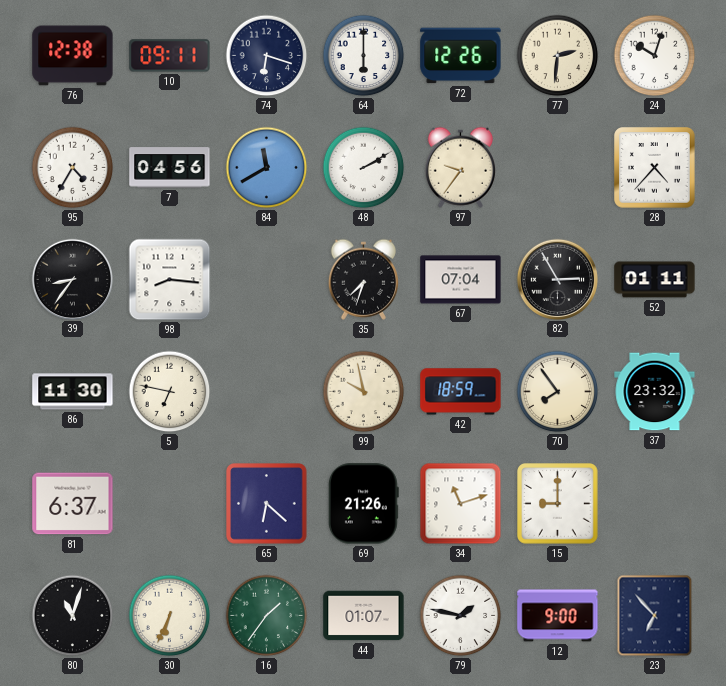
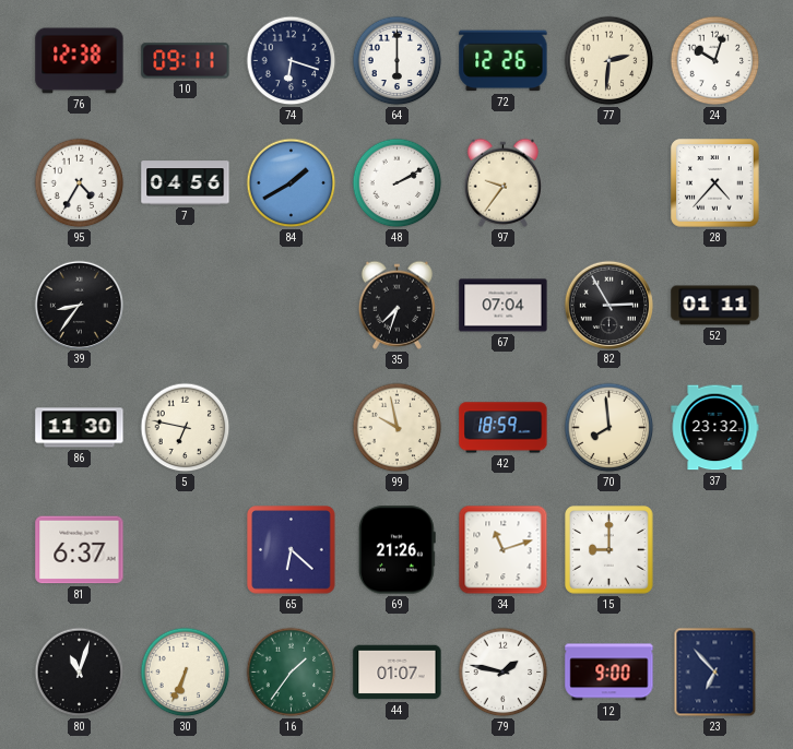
84: 11:40 -> 1:40 (292, 183)
98: 8:16 -> none (170, 280)
70: 7:54 -> 7:59 (609, 428)
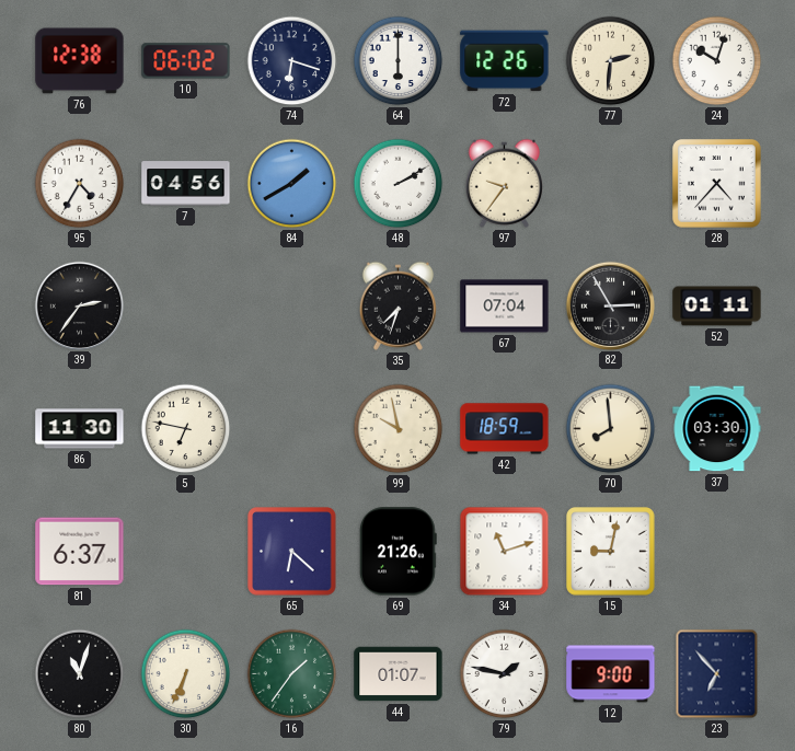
10: 09:11 -> 06:02 (186, 61)
39: 8:36 -> 2:36 (79, 305)
37: 23:32 -> 03:30 (717, 429)
15: 9:00 -> 9:02 (611, 552)
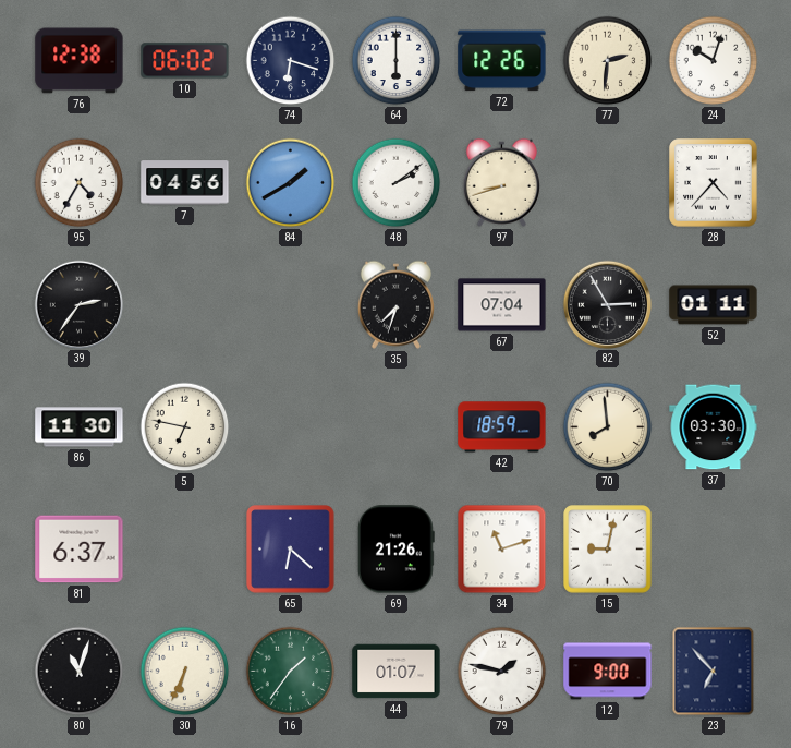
48: 2:10 -> 2:09 (397, 183)
97: 9:36 -> 8:42 (501, 182)
99: 9:58 -> none (399, 429)
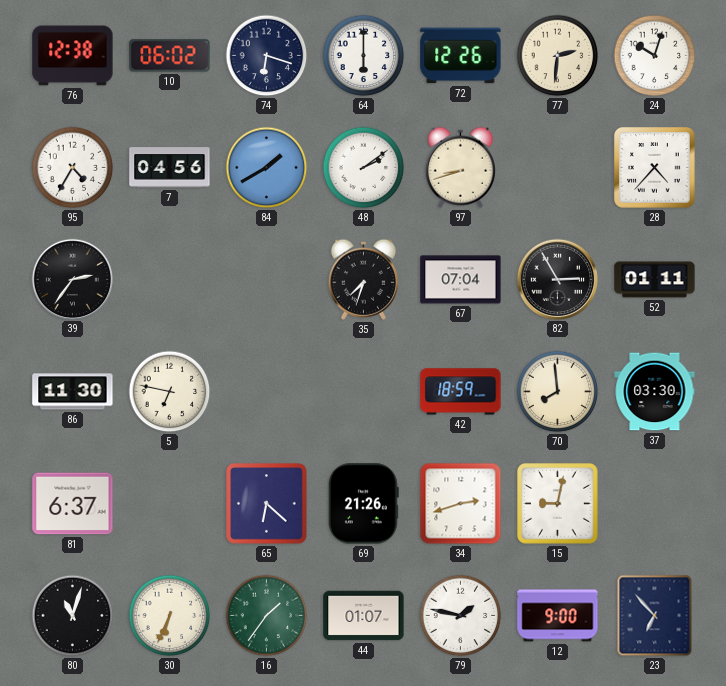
34: 11:12 -> 2:42 (461, 504)
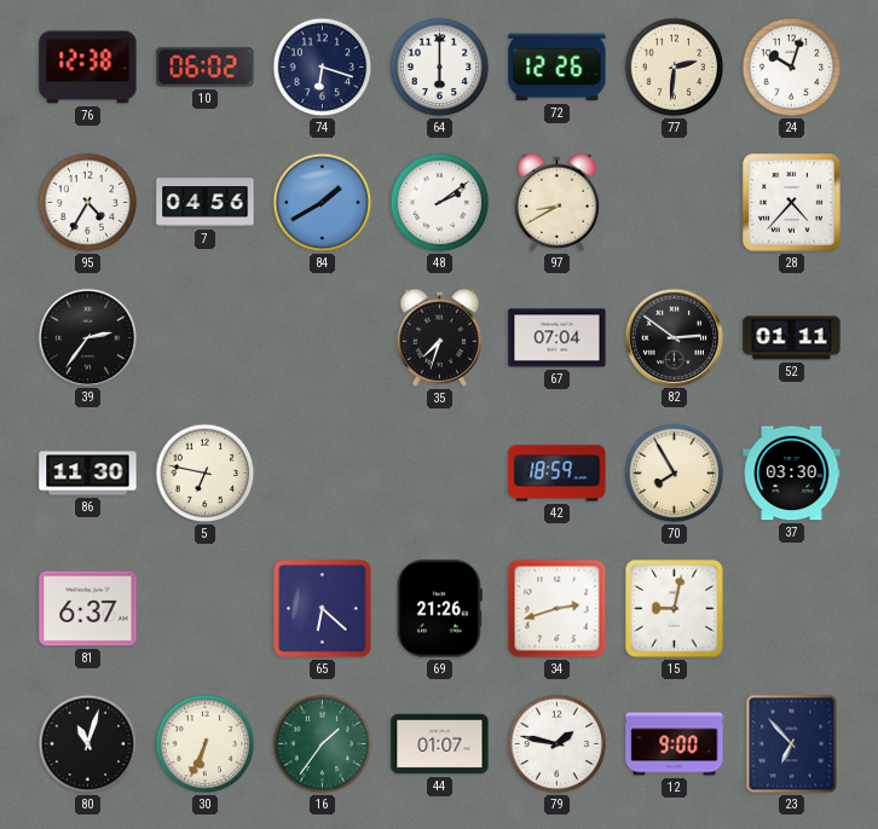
97: 8:42 -> 8:40 (556, 202)
82: 2:55 -> 2:51 (674, 337)
70: 7:59 -> 7:55 (675, 474)
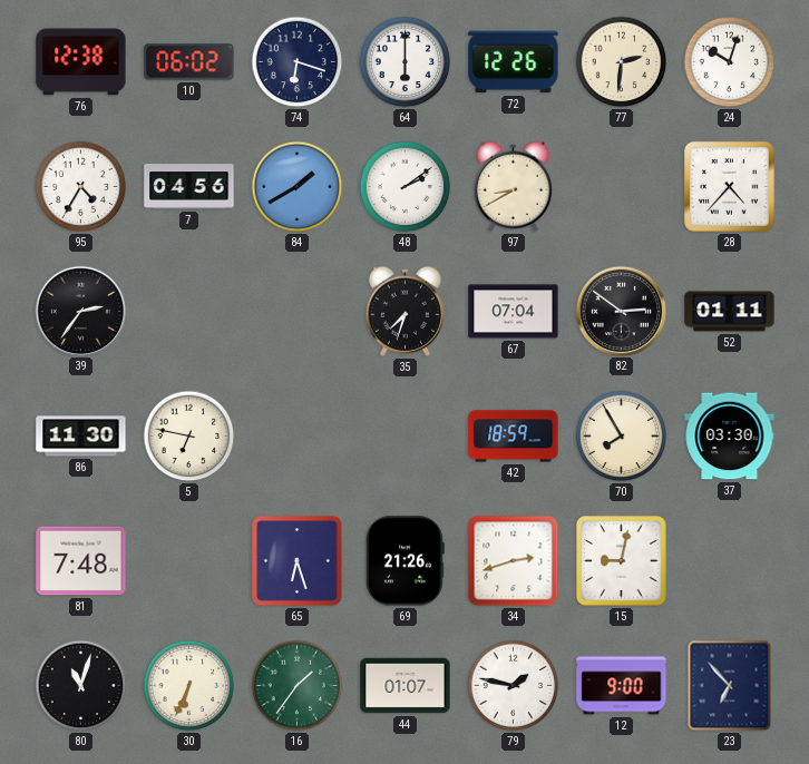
81: 6:37 -> 7:48 (81, 561)
65: 6:22 -> 6:27 (298, 561)
